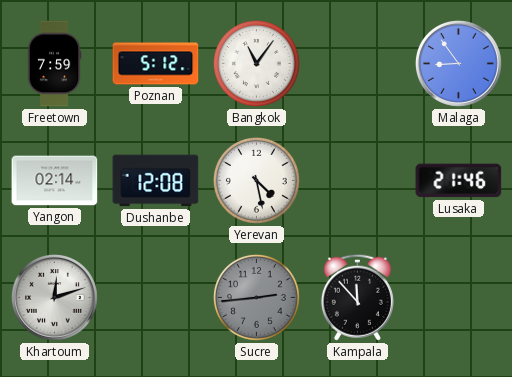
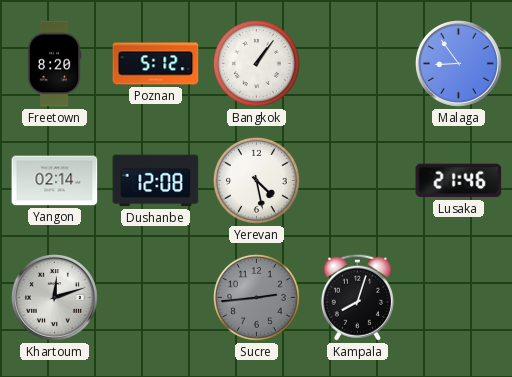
Freetown: 7:59 -> 8:20 (54, 64)
Bangkok: 11:06 -> 1:06 (256, 63)
Kampala: 11:53 -> 8:03 (357, 297)
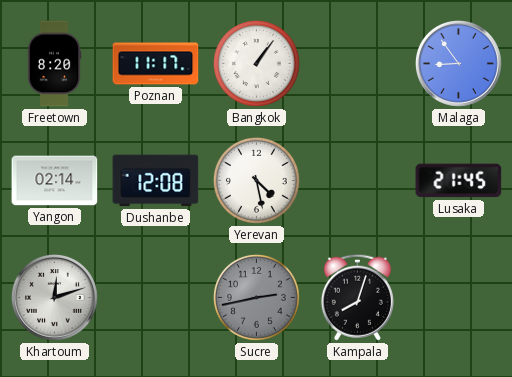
Poznan: 5:12 -> 11:17 (156, 64)
Lusaka: 21:46 -> 21:45 (459, 181)
Sucre: 2:44 -> 2:43 (256, 297)
